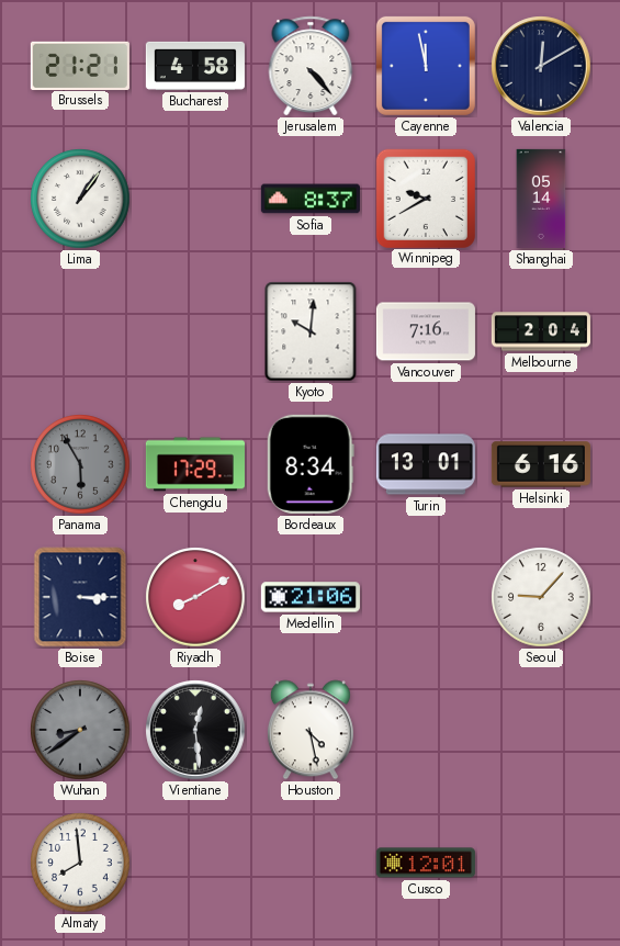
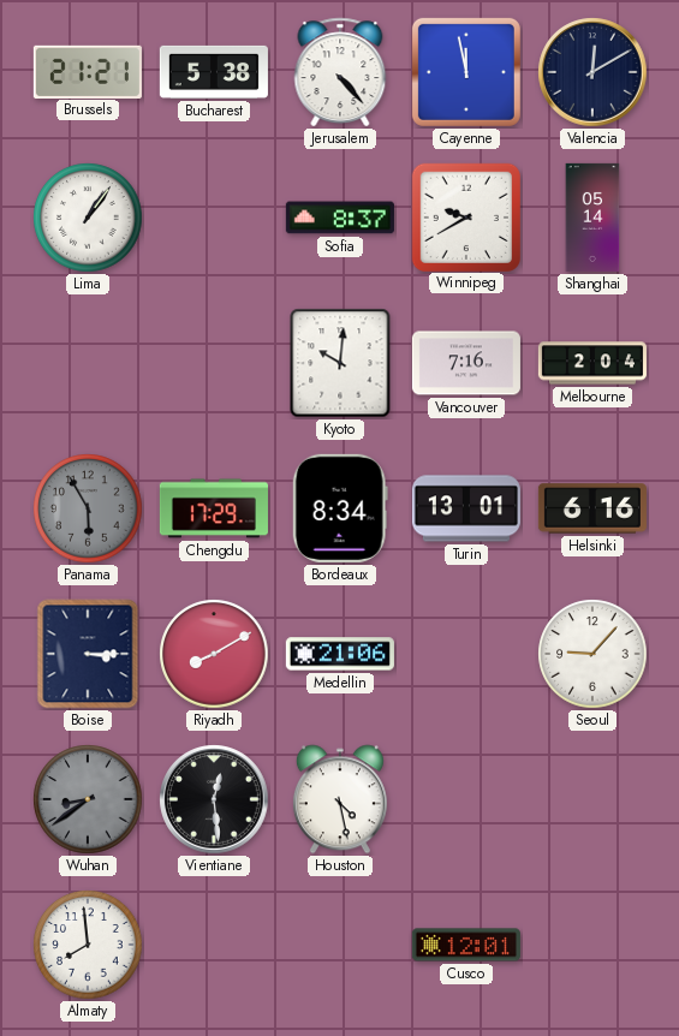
Bucharest: 4:58 -> 5:38 (214, 72)
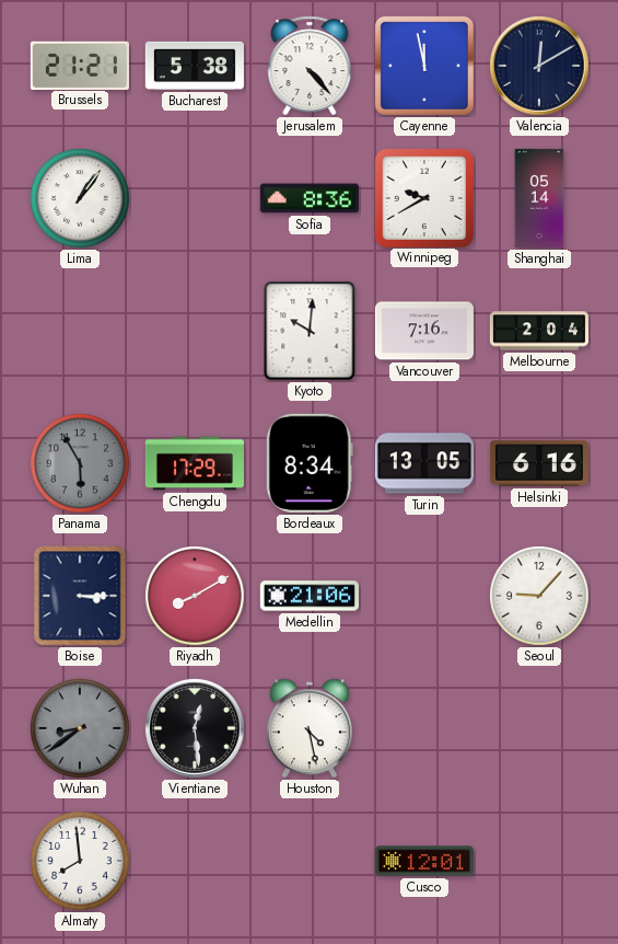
Sofia: 8:37 -> 8:36 (310, 198)
Turin: 13:01 -> 13:05 (424, 463)
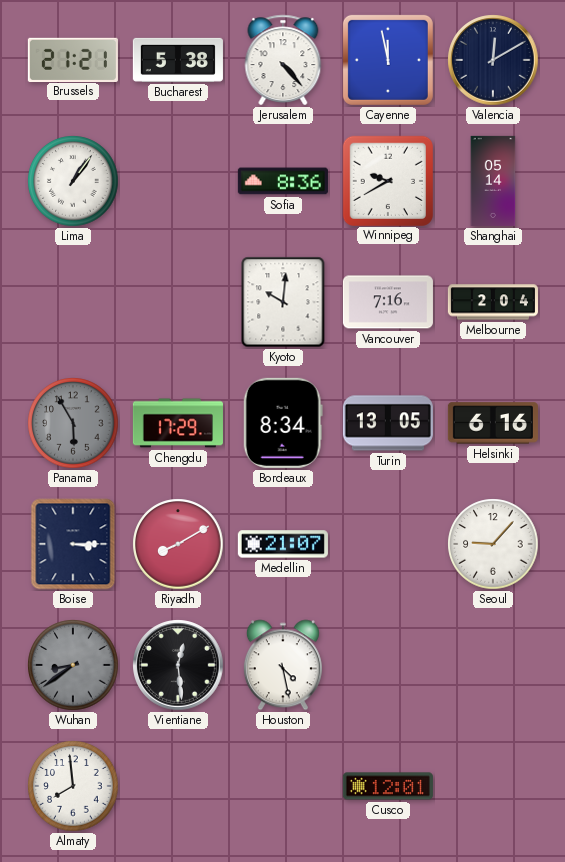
Medellin: 21:06 -> 21:07 (283, 544)
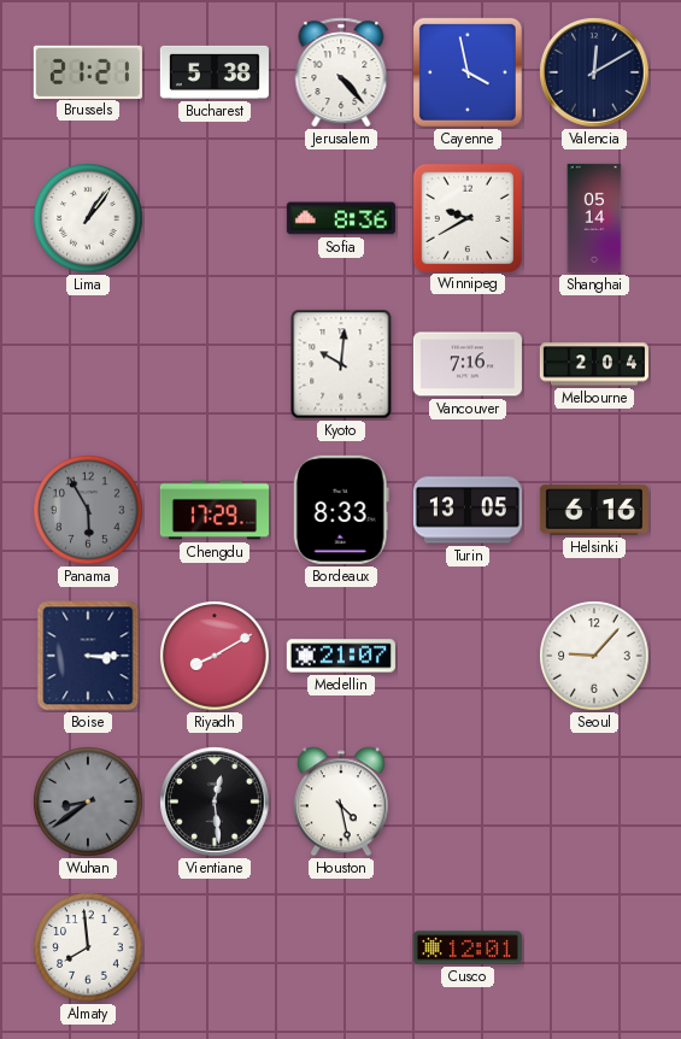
Cayenne: 11:58 -> 3:58 (468, 72)
Bordeaux: 8:34 -> 8:33 (341, 510)
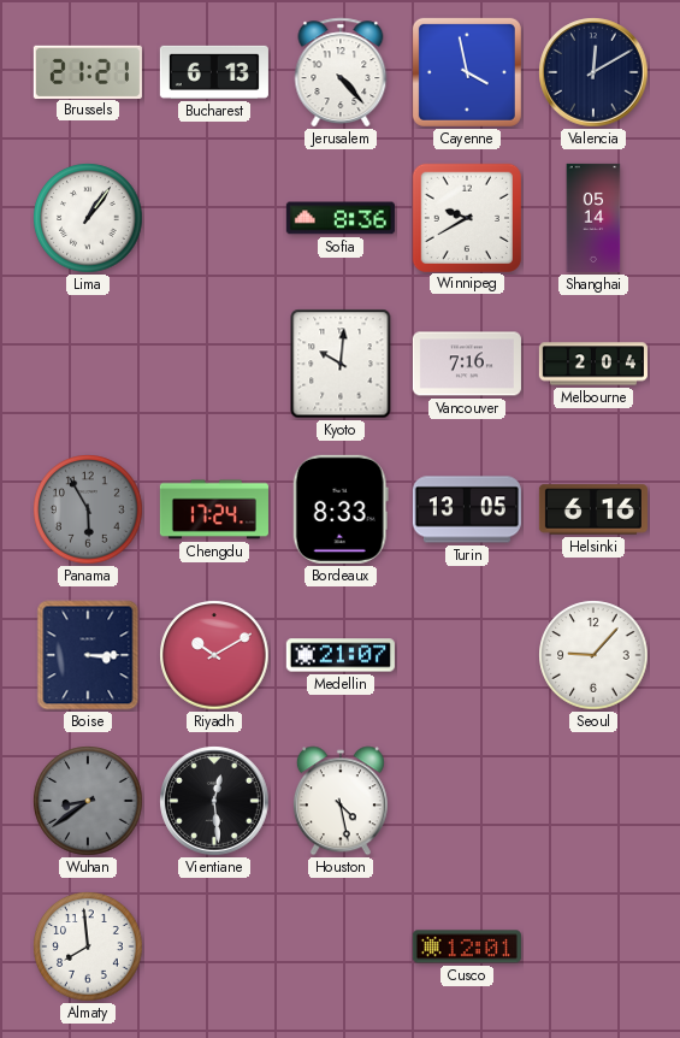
Bucharest: 5:38 -> 6:13 (214, 72)
Chengdu: 17:29 -> 17:24 (214, 509)
Riyadh: 8:10 -> 10:10 (214, 655)
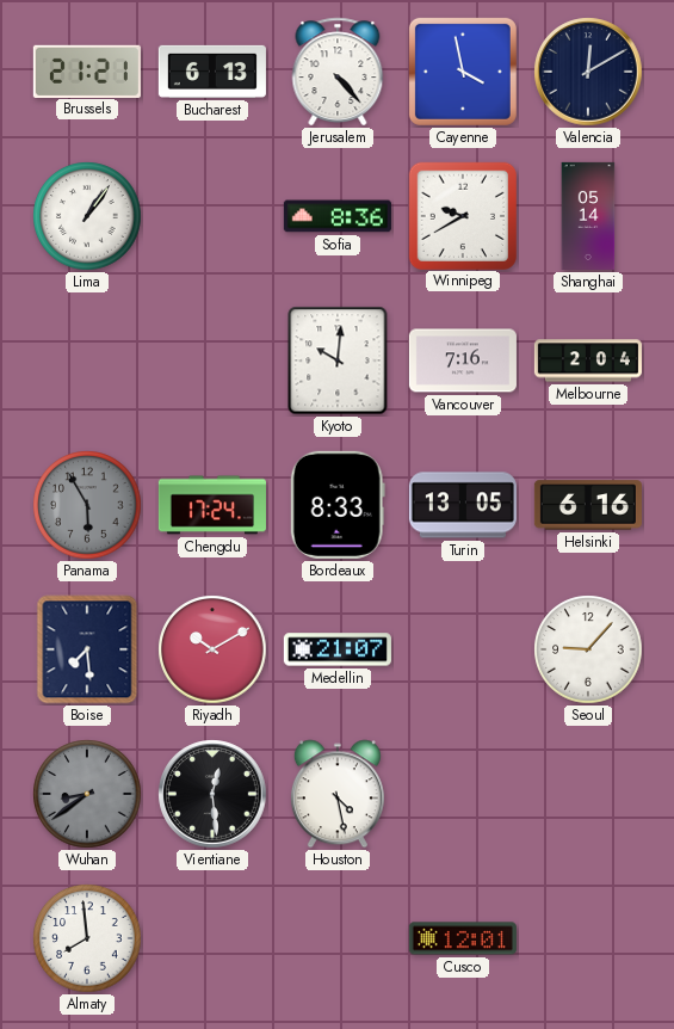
Boise: 3:15 -> 7:29 (87, 649)
